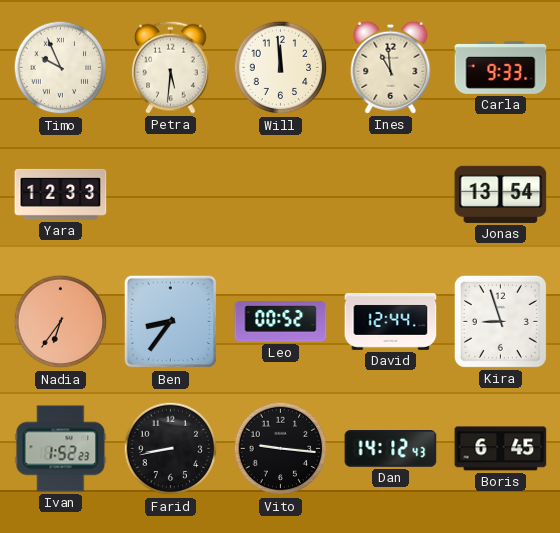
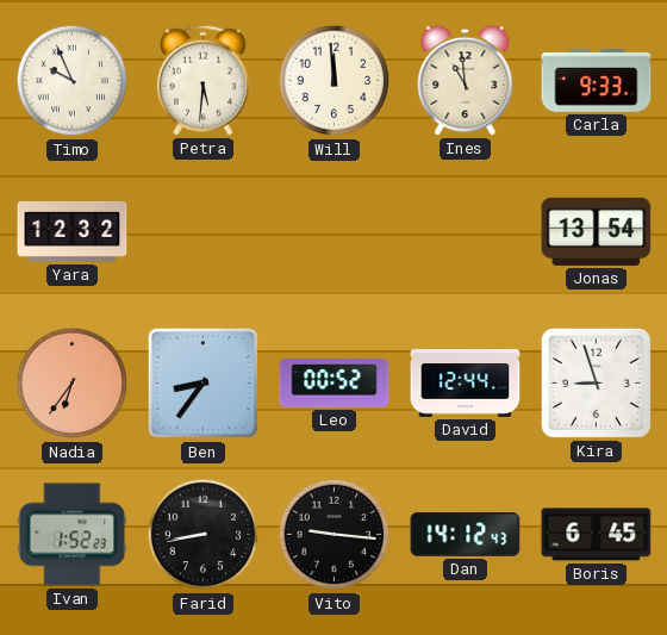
Yara: 12:33 -> 12:32 (73, 231)
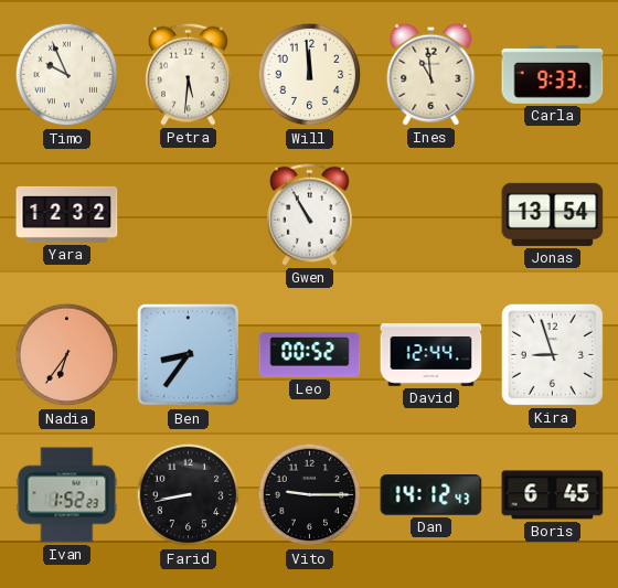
Gwen: none -> 10:55 (310, 214)
Vito: 9:16 -> 9:15 (310, 495)
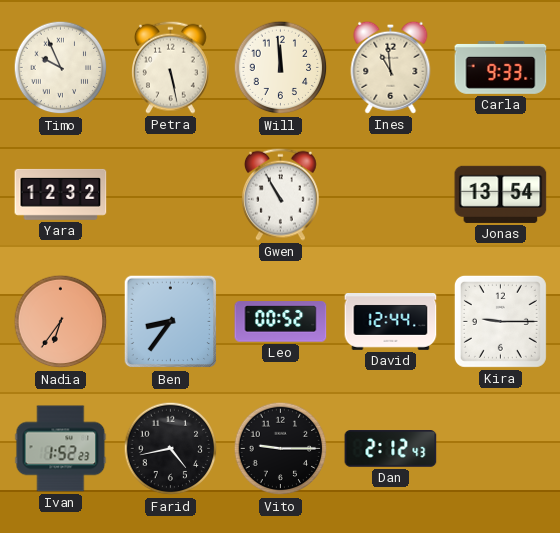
Petra: 5:31 -> 5:28 (171, 67)
Kira: 8:57 -> 9:15 (500, 321)
Farid: 8:43 -> 4:43 (171, 449)
Dan: 14:12 -> 2:12 (391, 449)
Boris: 6:45 -> none (553, 495)
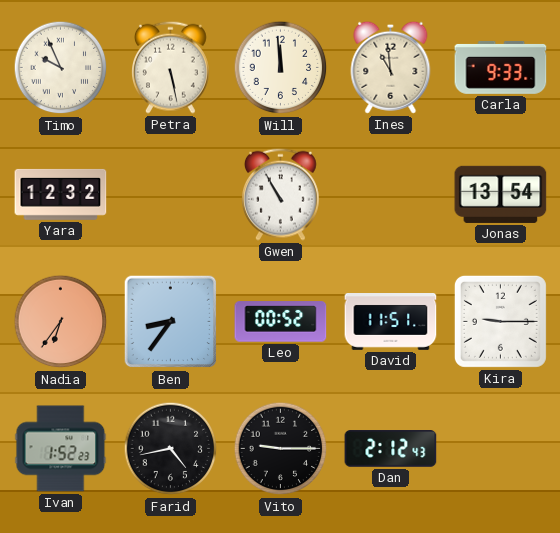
David: 12:44 -> 11:51 (391, 322)
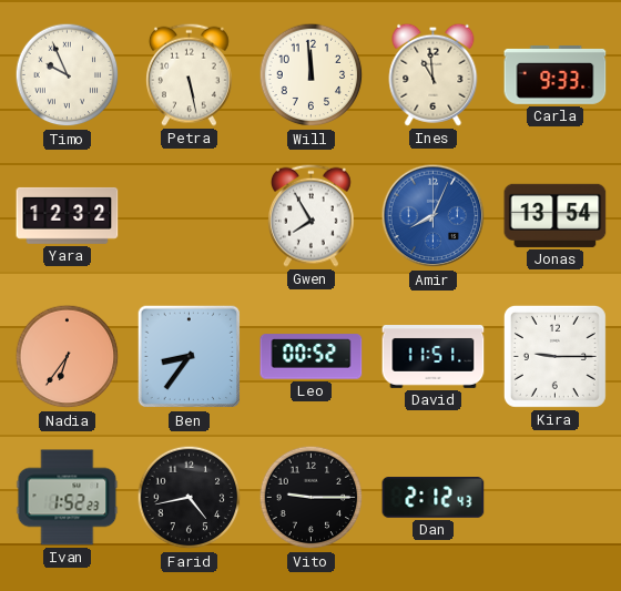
Gwen: 10:55 -> 7:55 (312, 215)
Amir: none -> 8:04 (434, 216)
